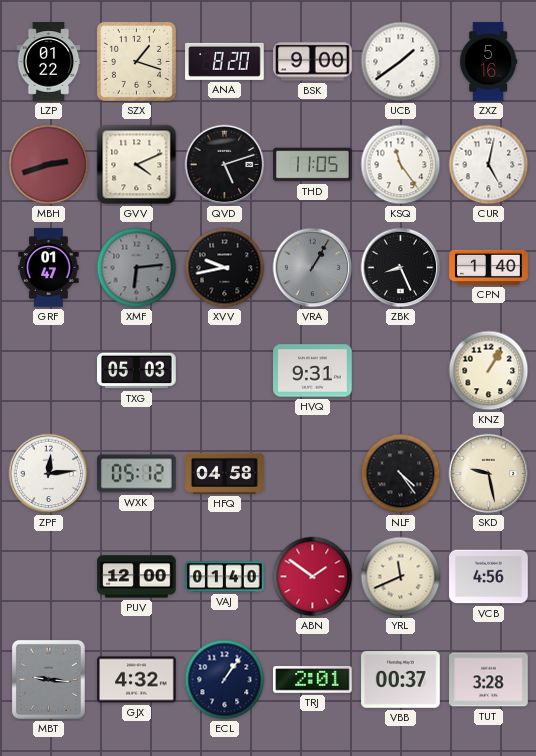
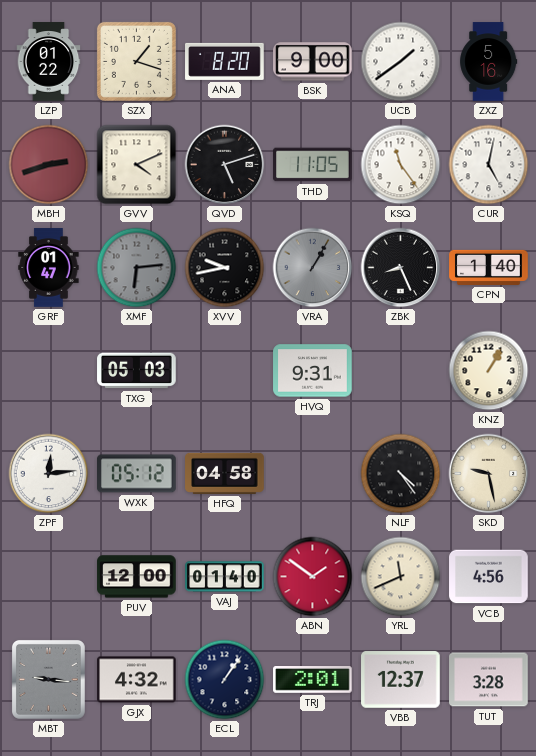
VBB: 00:37 -> 12:37 (401, 680)
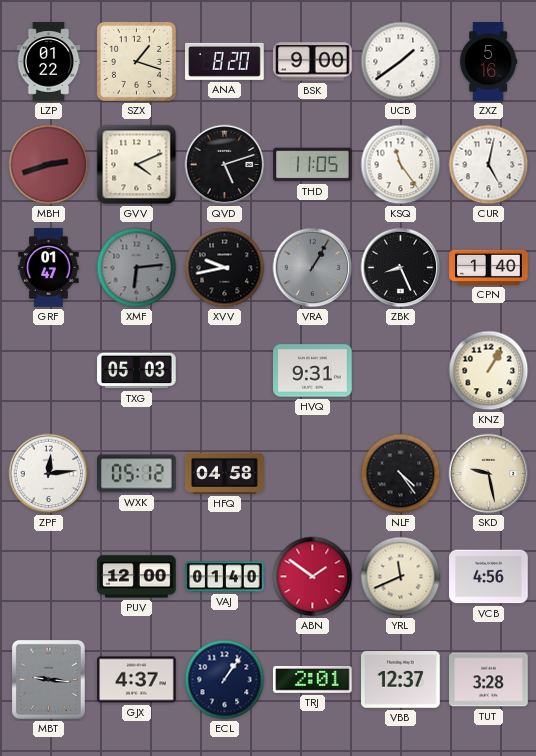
GJX: 4:32 -> 4:37 (137, 680)
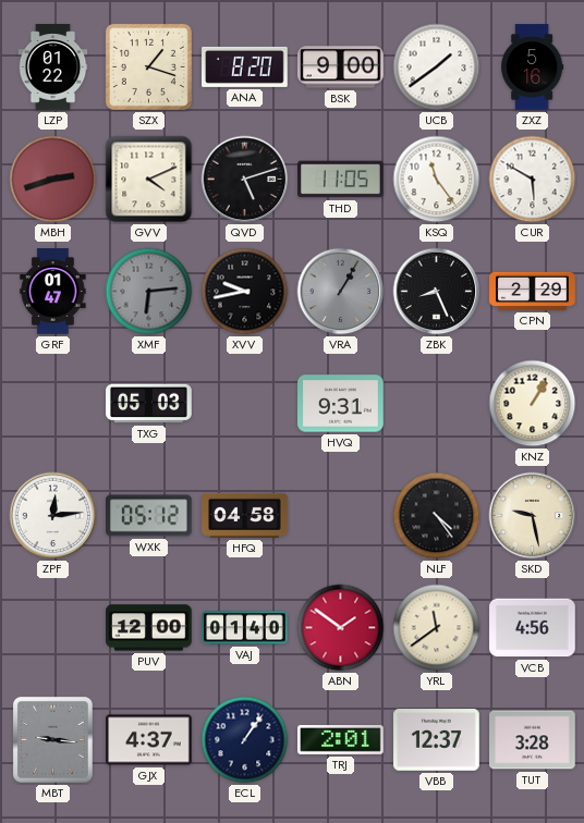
CUR: 5:02 -> 5:50 (533, 180)
CPN: 1:40 -> 2:29 (533, 291)
YRL: 11:41 -> 11:39 (437, 628)
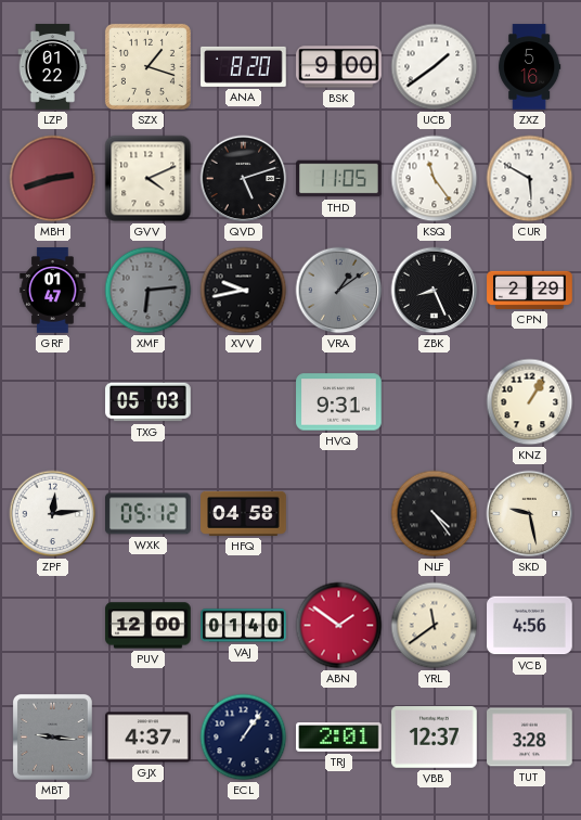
VRA: 1:05 -> 1:09 (339, 291)
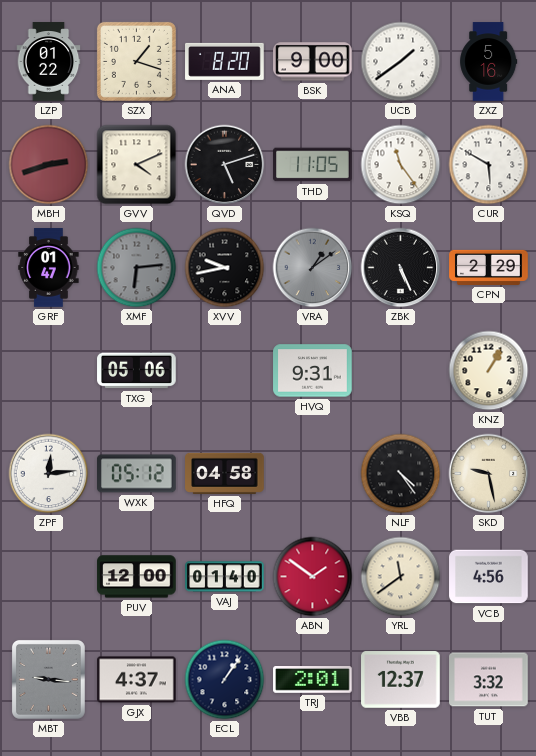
ZBK: 8:26 -> 5:26 (401, 268)
TXG: 05:03 -> 05:06 (137, 371)
TUT: 3:28 -> 3:32 (489, 680)
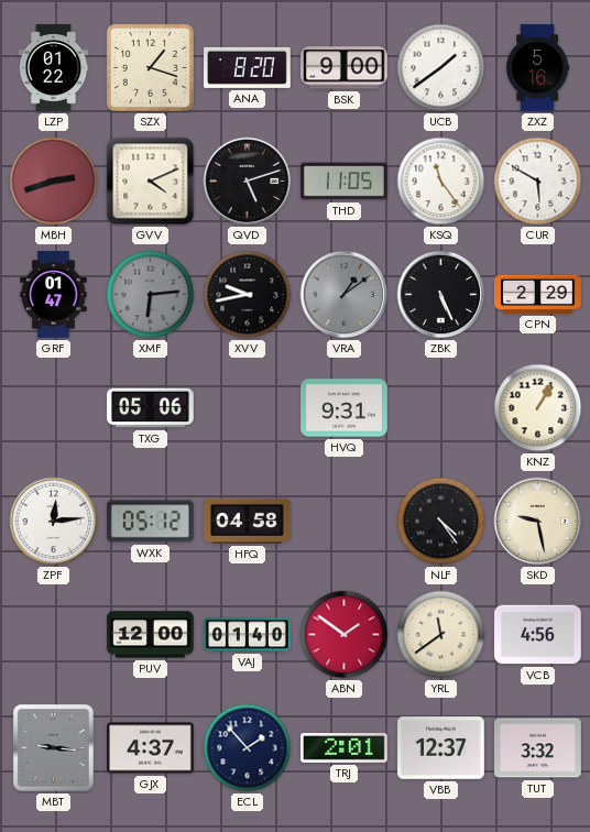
ECL: 1:06 -> 1:53 (248, 748)
